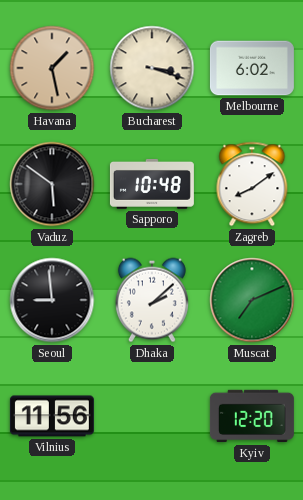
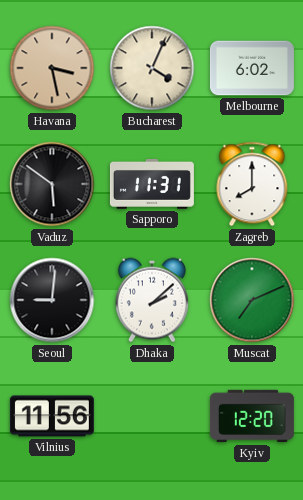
Havana: 1:28 -> 3:28 (52, 68)
Bucharest: 3:18 -> 4:04 (152, 68)
Sapporo: 10:48 -> 11:31 (152, 184)
Zagreb: 8:09 -> 8:00 (252, 184)
Seoul: 8:59 -> 9:01 (52, 300)
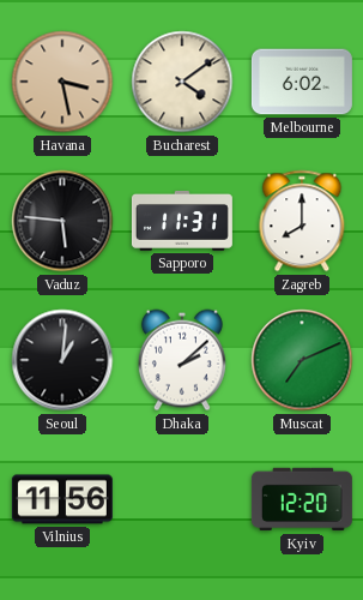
Bucharest: 4:04 -> 4:09 (182, 82)
Vaduz: 5:51 -> 5:46 (62, 221)
Seoul: 9:01 -> 1:01 (62, 360)
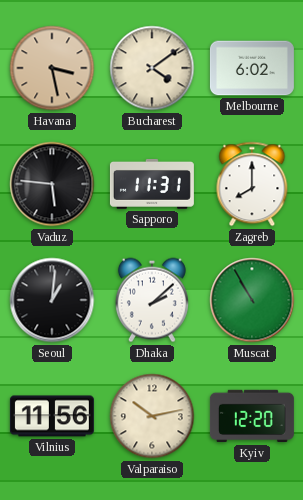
Muscat: 7:11 -> 10:55 (252, 300)
Valparaiso: none -> 10:13 (152, 416)
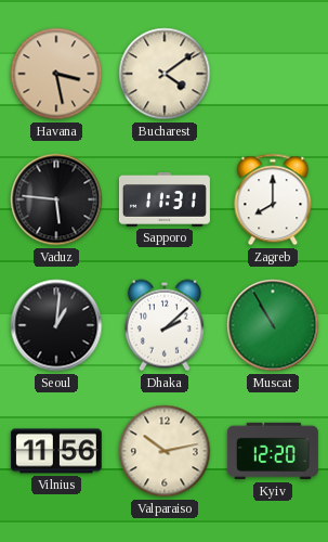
Melbourne: 6:02 -> none (252, 68)
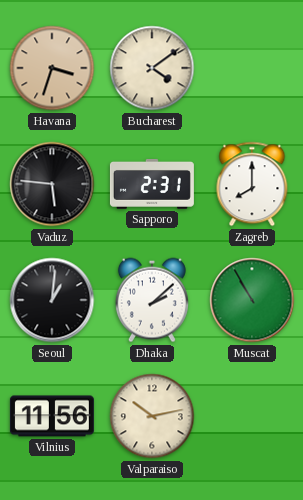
Havana: 3:28 -> 3:33 (52, 68)
Sapporo: 11:31 -> 2:31 (152, 184)
Kyiv: 12:20 -> none (273, 451)
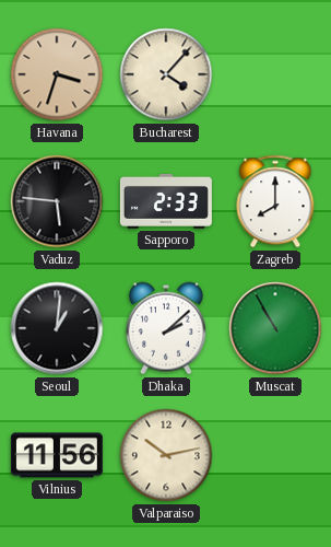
Bucharest: 4:09 -> 4:07 (166, 74)
Sapporo: 2:31 -> 2:33 (166, 201)
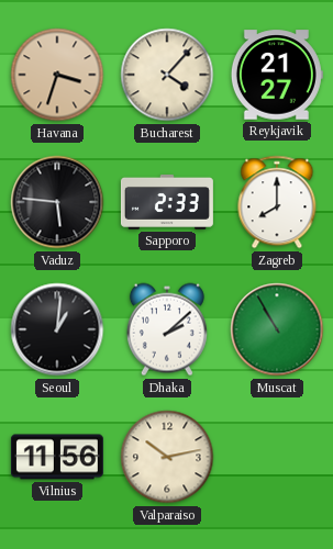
Reykjavik: none -> 21:27 (277, 75)
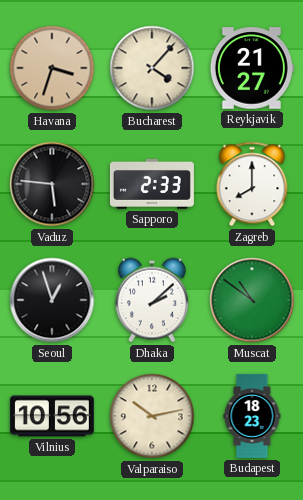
Seoul: 1:01 -> 12:57 (52, 300)
Muscat: 10:55 -> 10:51 (252, 300)
Vilnius: 11:56 -> 10:56 (52, 416)
Budapest: none -> 18:23 (252, 416)
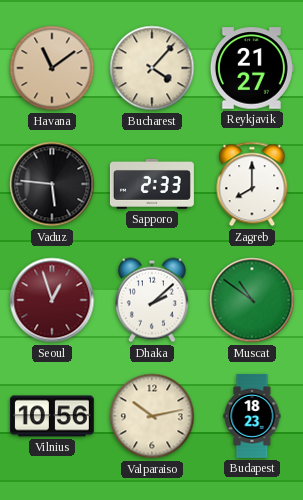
Havana: 3:33 -> 11:09 (52, 68)
Seoul dial: black -> burgundy (52, 300)
